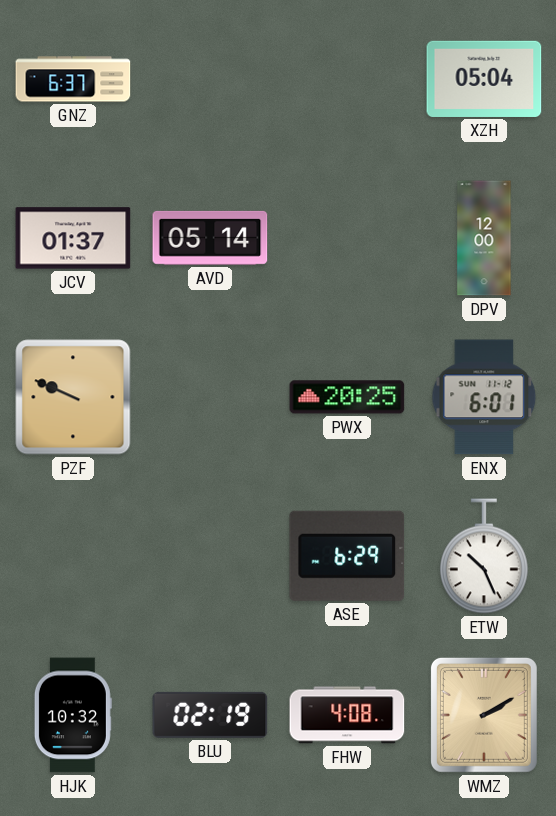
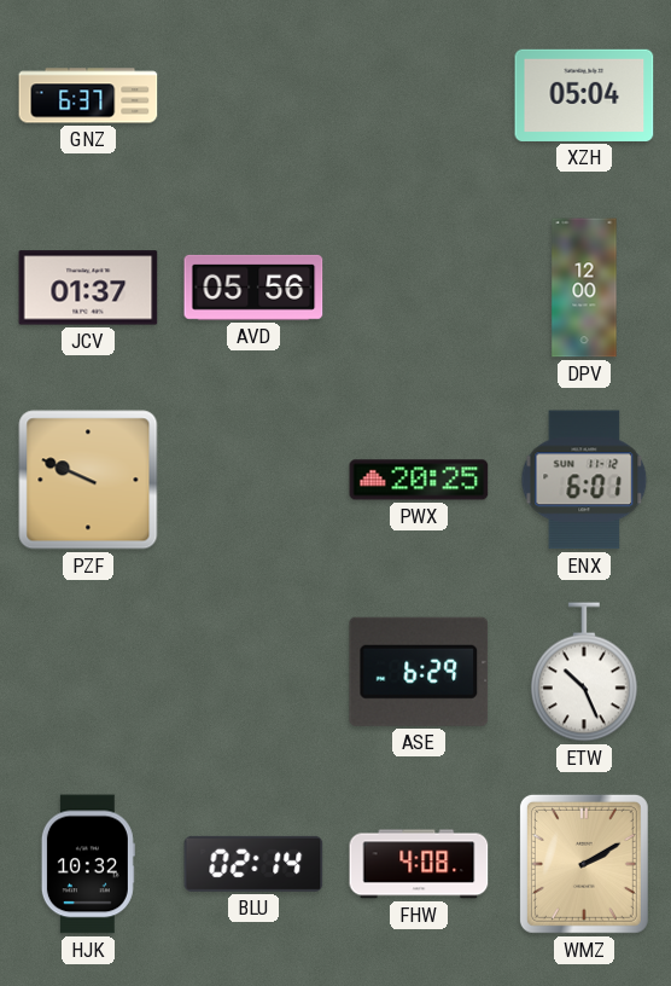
AVD: 05:14 -> 05:56 (253, 288)
BLU: 02:19 -> 02:14 (253, 864)
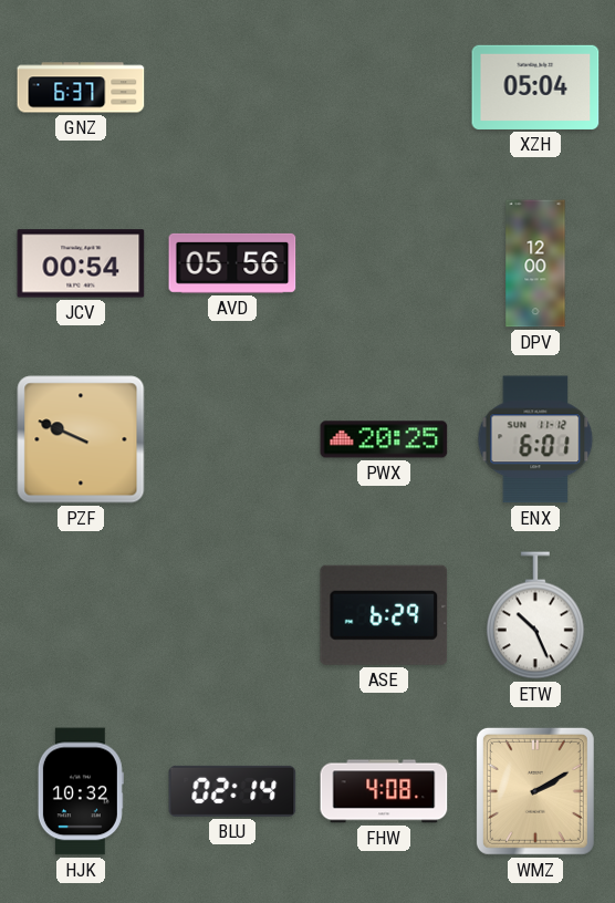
JCV: 01:37 -> 00:54 (81, 263)
